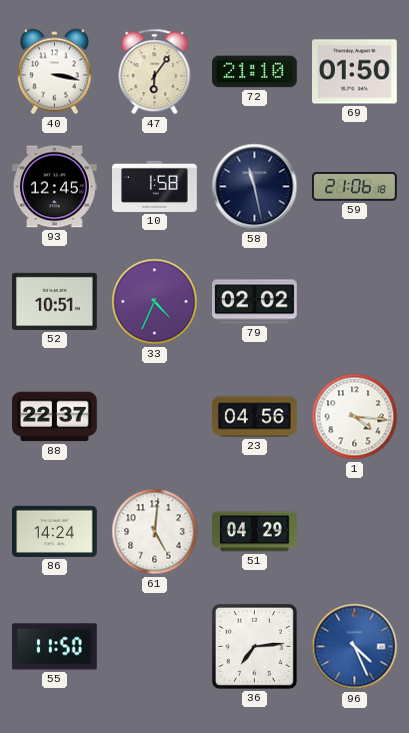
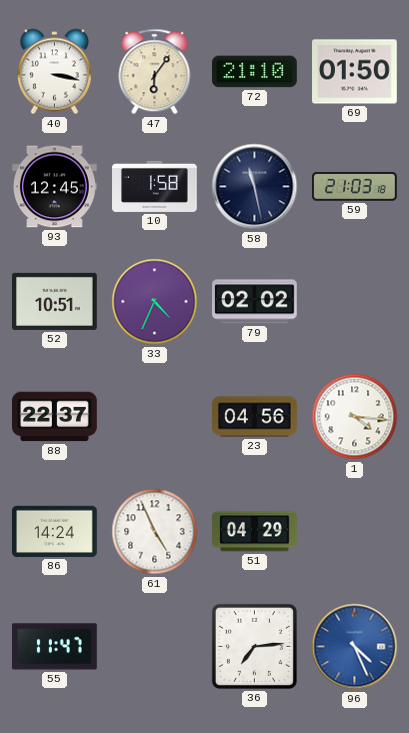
59: 21:06 -> 21:03 (355, 187)
61: 5:01 -> 4:56 (155, 532)
55: 11:50 -> 11:47 (54, 647)
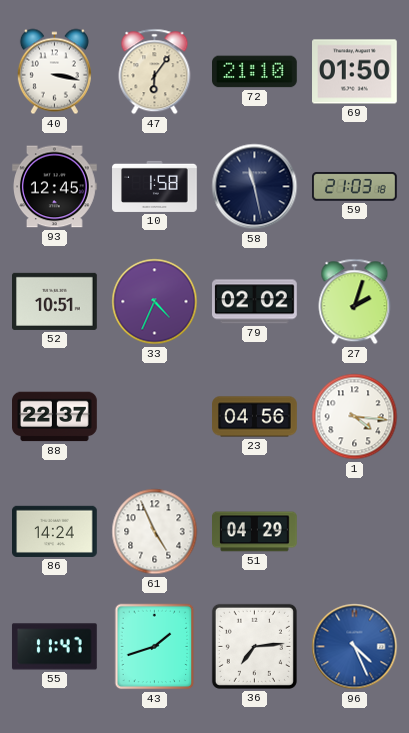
27: none -> 2:03 (355, 302)
43: none -> 1:42 (155, 647)
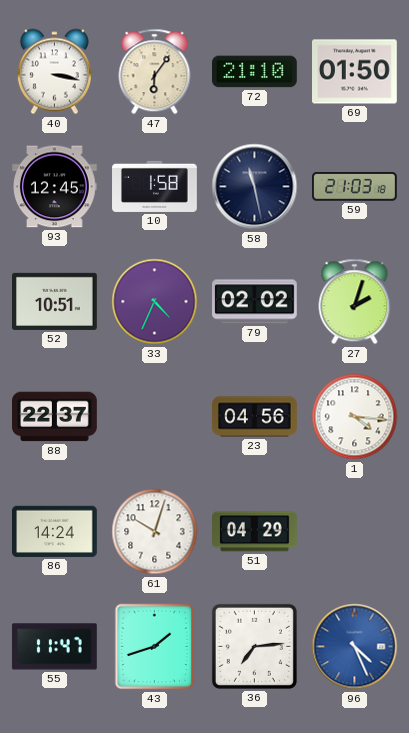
61: 4:56 -> 10:03 (155, 532)
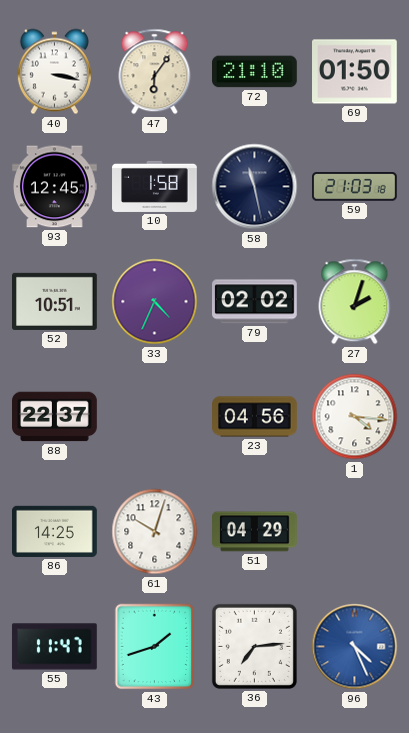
86: 14:24 -> 14:25 (55, 531)
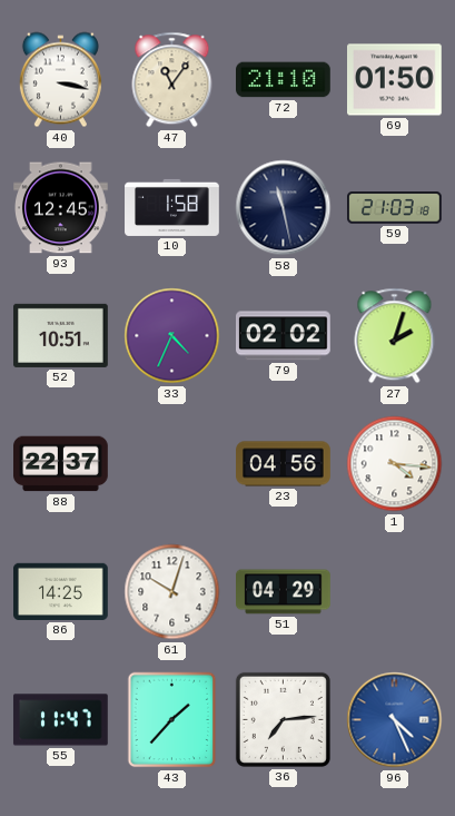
47: 6:06 -> 11:06 (172, 80)
43: 1:42 -> 1:37 (172, 720)
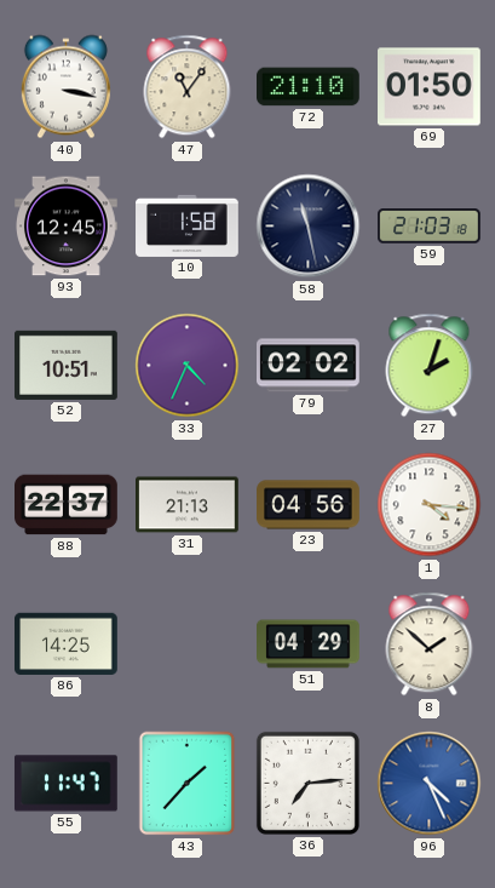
31: none -> 21:13 (188, 505)
61: 10:03 -> none (172, 592)
8: none -> 1:52 (430, 644)
